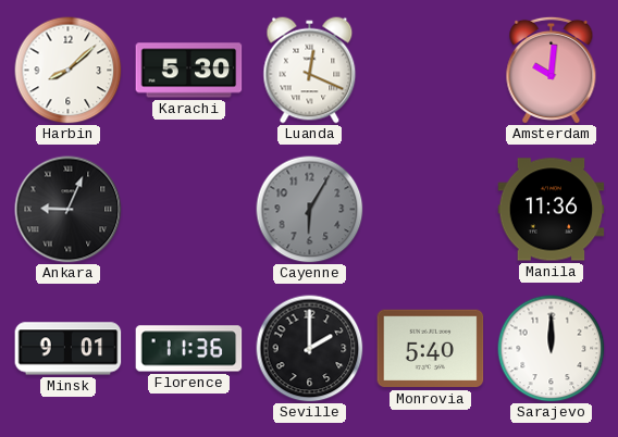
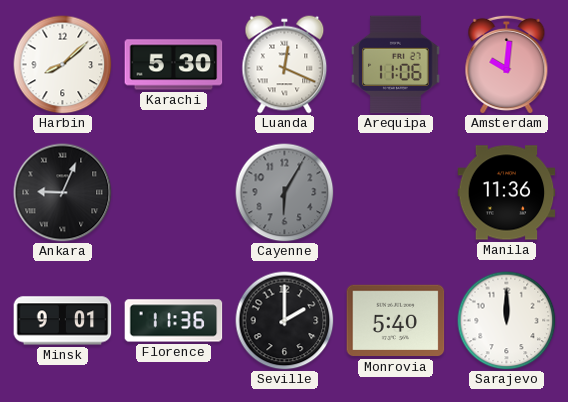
Arequipa: none -> 11:06 (396, 65)
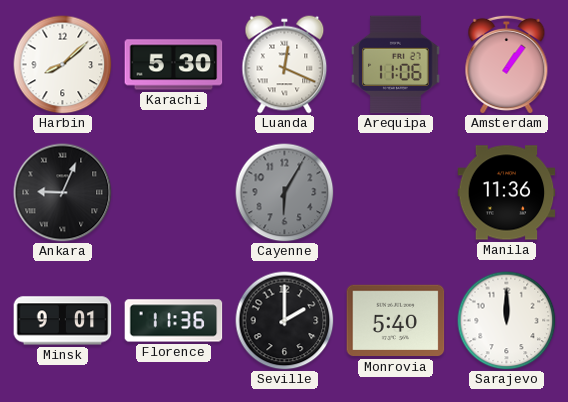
Amsterdam: 10:01 -> 1:06 (507, 64)
